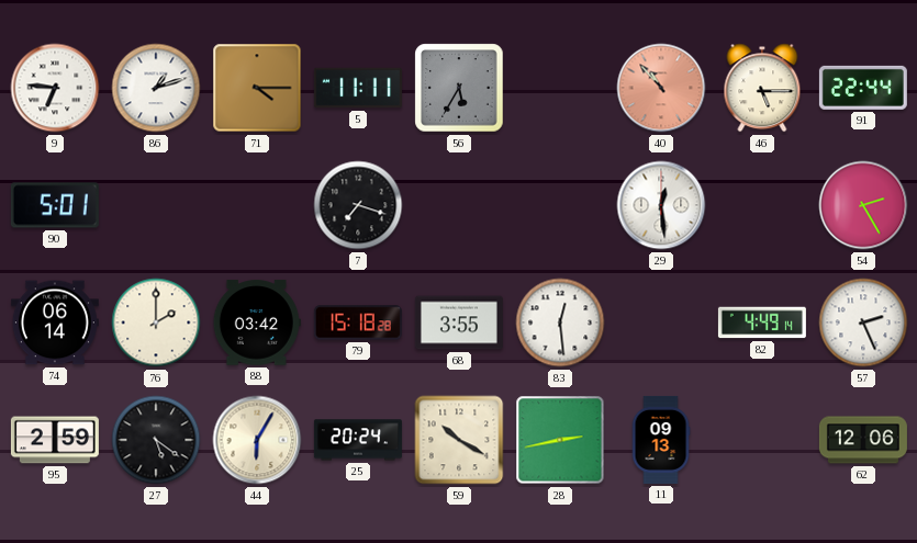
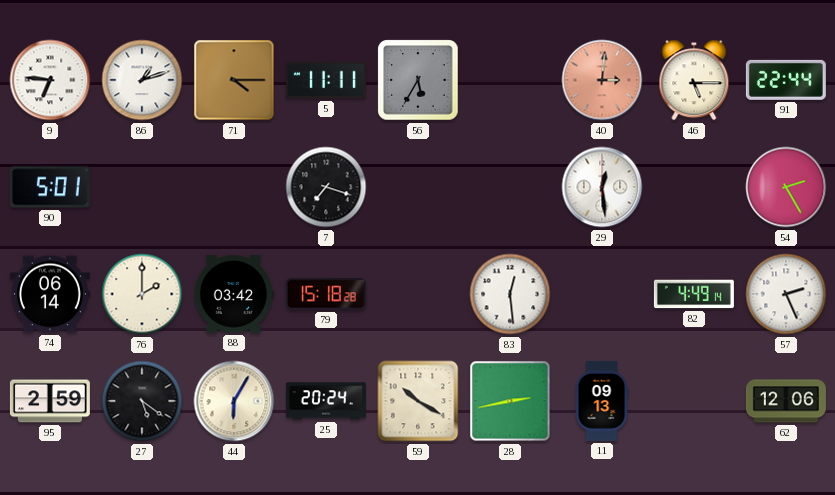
40: 10:53 -> 3:01 (602, 80)
68: 3:55 -> none (459, 323)
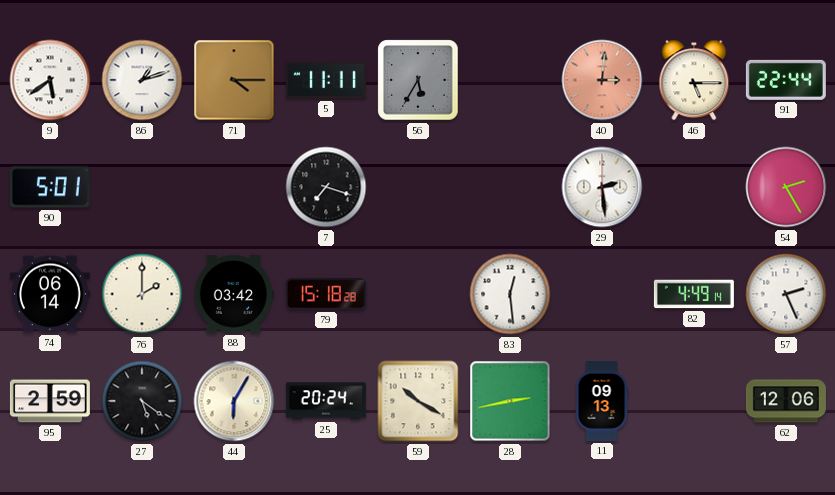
9: 6:46 -> 5:39 (50, 80)
29: 12:29 -> 2:29 (602, 187)
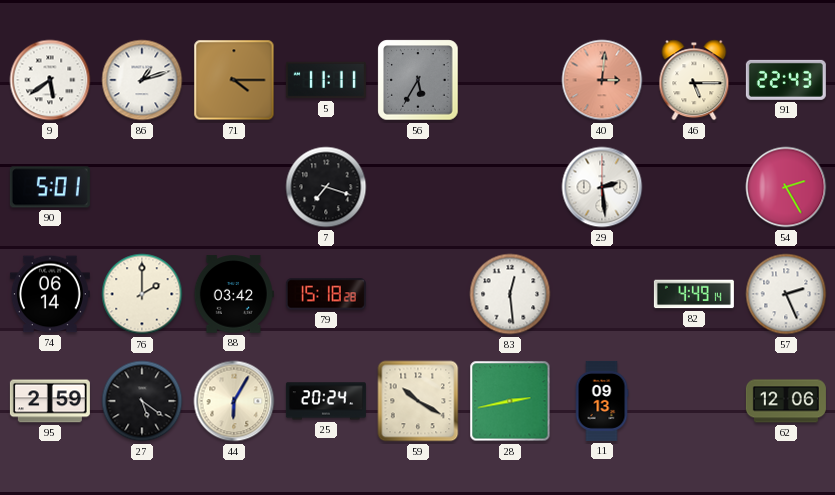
91: 22:44 -> 22:43 (786, 80)
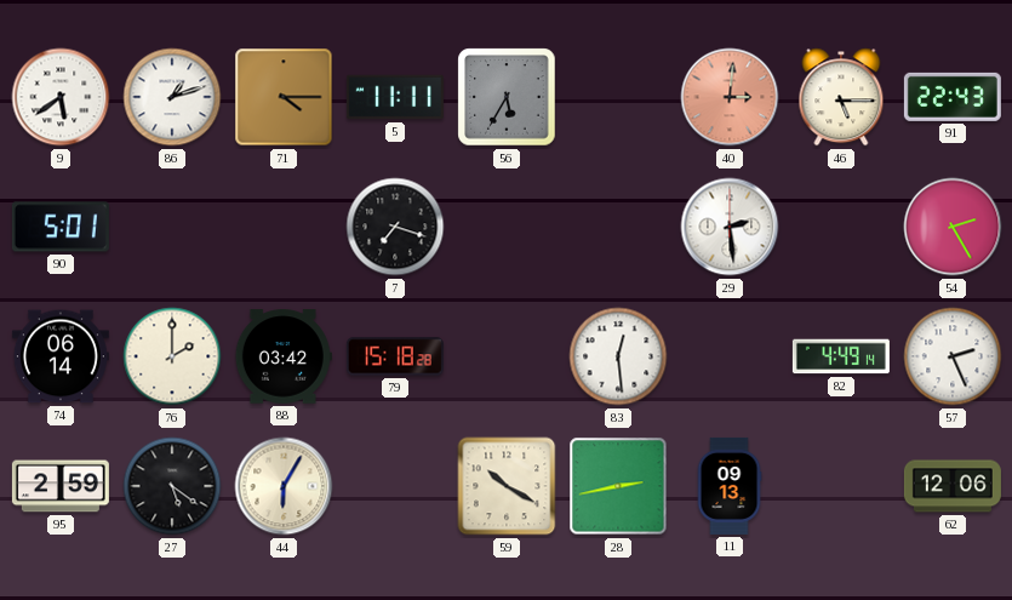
25: 20:24 -> none (326, 401)
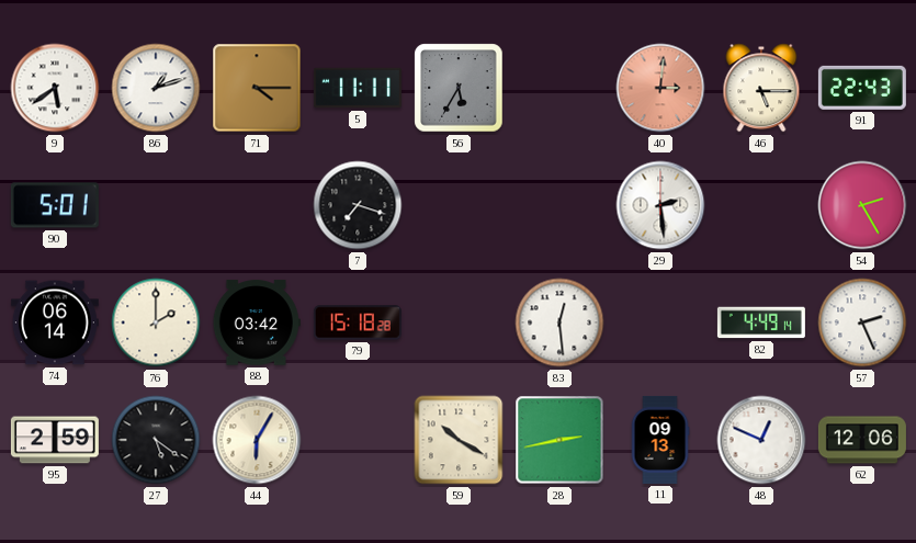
48: none -> 12:49 (761, 440)
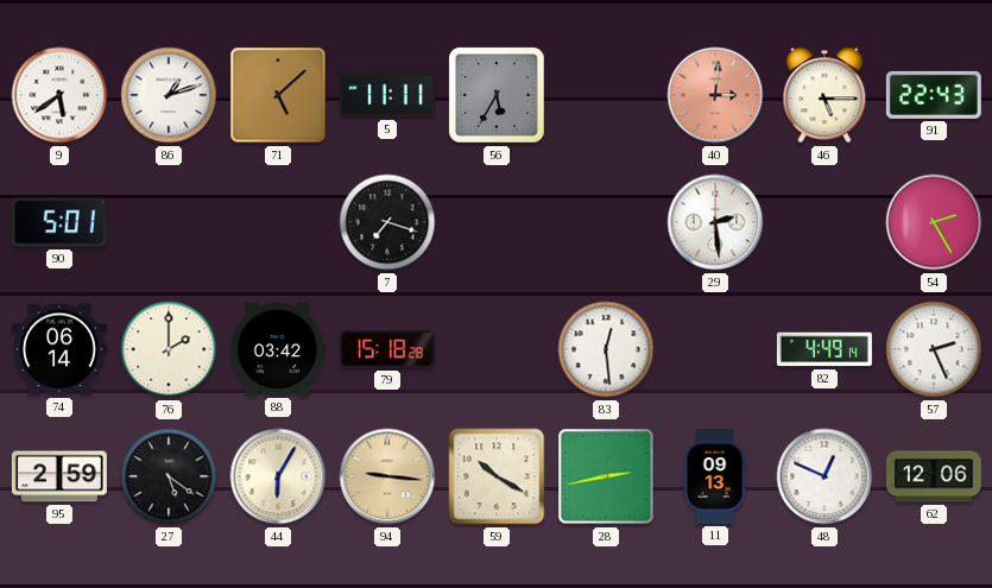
71: 4:15 -> 5:08 (278, 95)
94: none -> 9:16 (387, 476)
